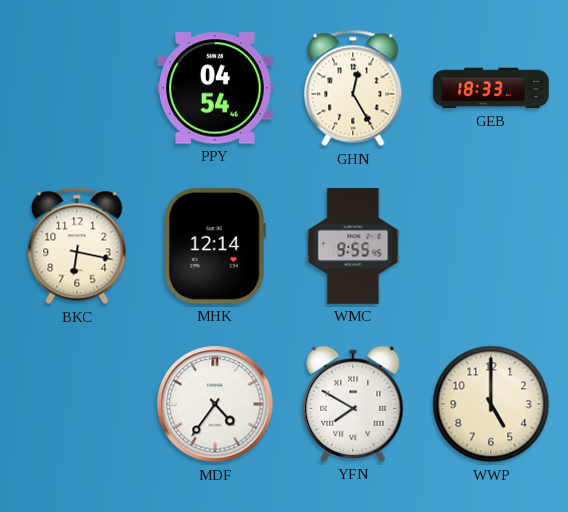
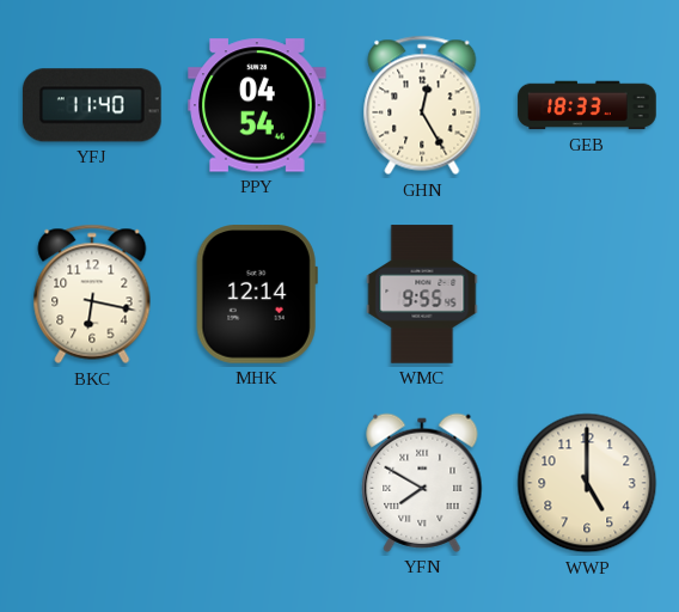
YFJ: none -> 11:40 (92, 105)
MDF: 4:36 -> none (215, 404)
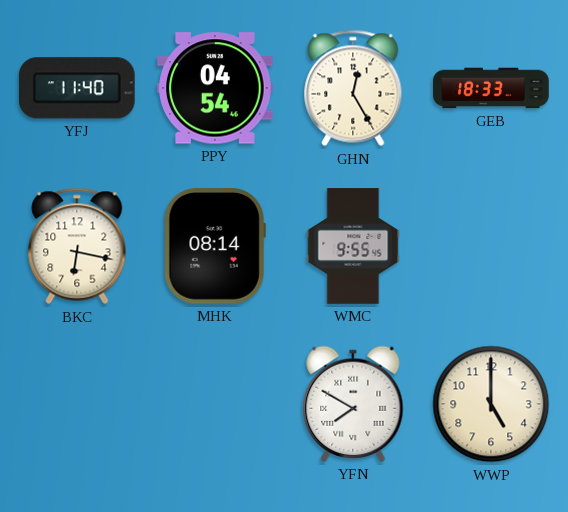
MHK: 12:14 -> 08:14 (215, 246)
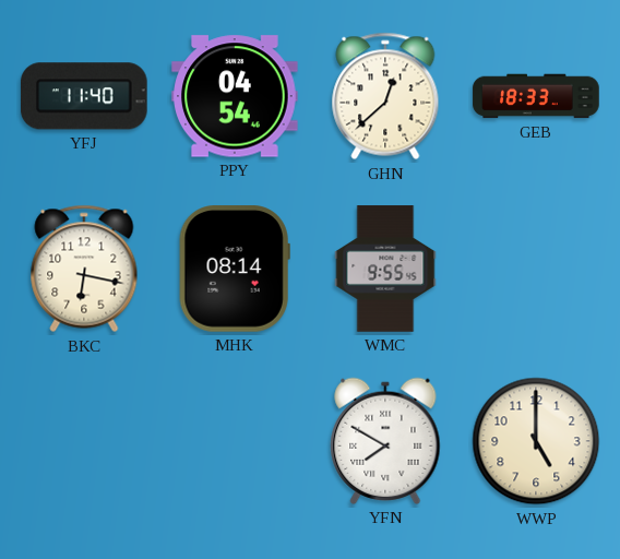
GHN: 12:25 -> 12:38 (385, 96)
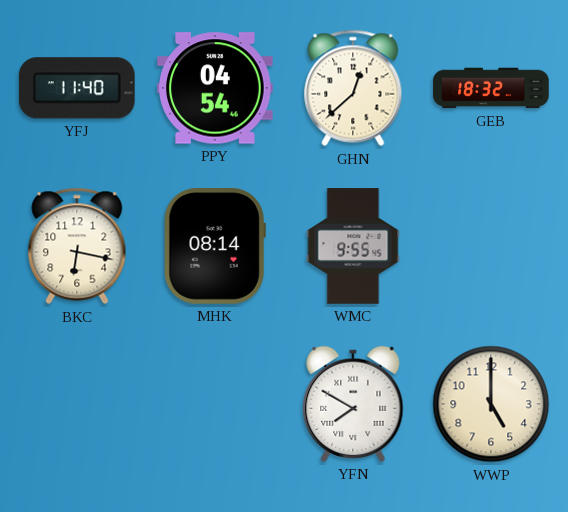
GEB: 18:33 -> 18:32 (491, 88)
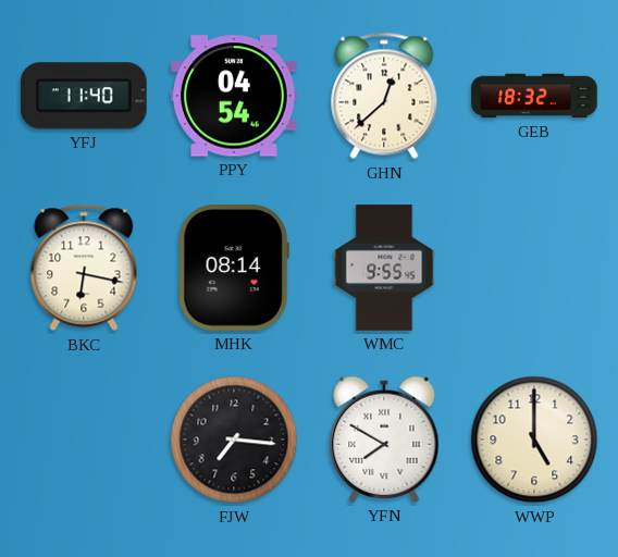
FJW: none -> 7:16 (234, 440)
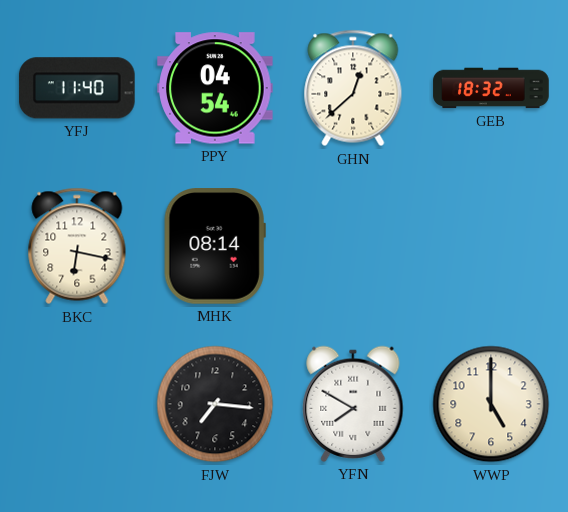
WMC: 9:55 -> none (384, 268)
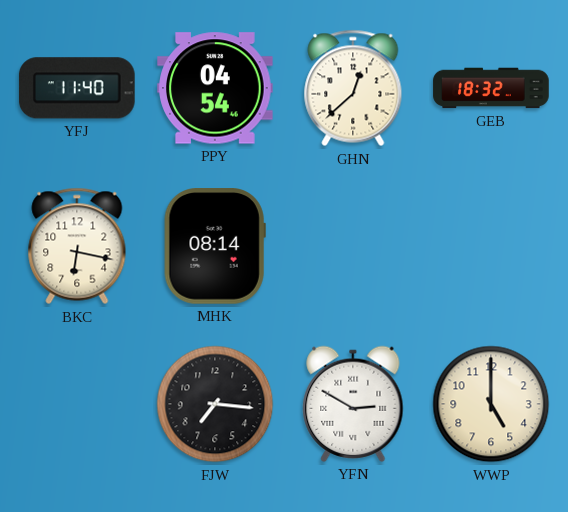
YFN: 7:50 -> 2:50 (353, 404)
